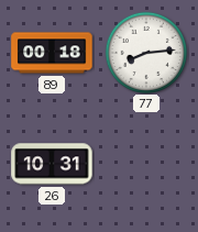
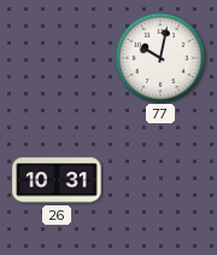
89: 00:18 -> none (52, 53)
77: 8:14 -> 10:02 (159, 57)
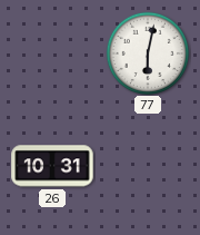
77: 10:02 -> 6:02 (147, 52)
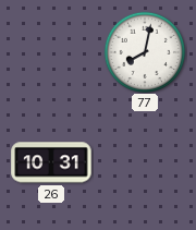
77: 6:02 -> 8:02 (144, 51)
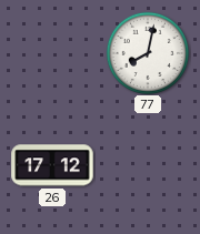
26: 10:31 -> 17:12 (52, 165)
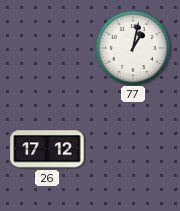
77: 8:02 -> 1:02 (132, 47)
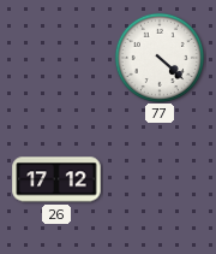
77: 1:02 -> 4:22 (158, 57)
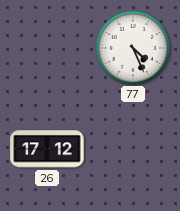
77: 4:22 -> 4:26 (132, 47)
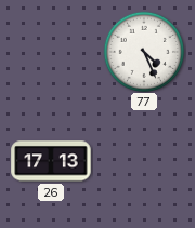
26: 17:12 -> 17:13 (51, 161)
